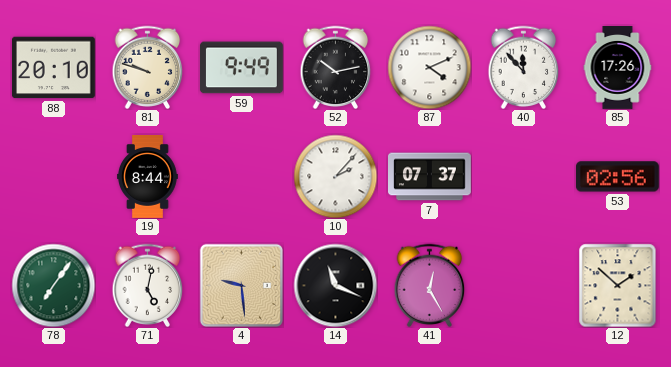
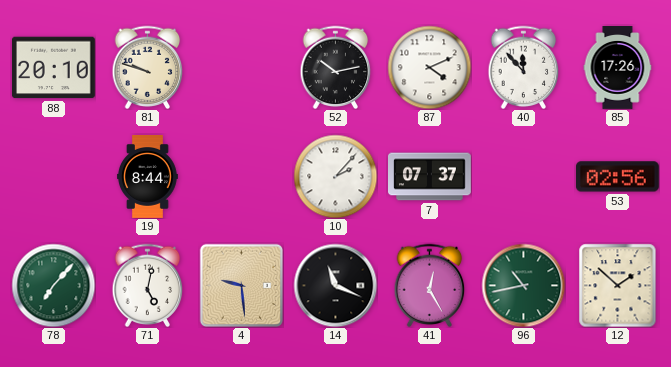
59: 9:49 -> none (242, 68)
78: 7:06 -> 7:07 (53, 285)
96: none -> 10:43 (523, 285)
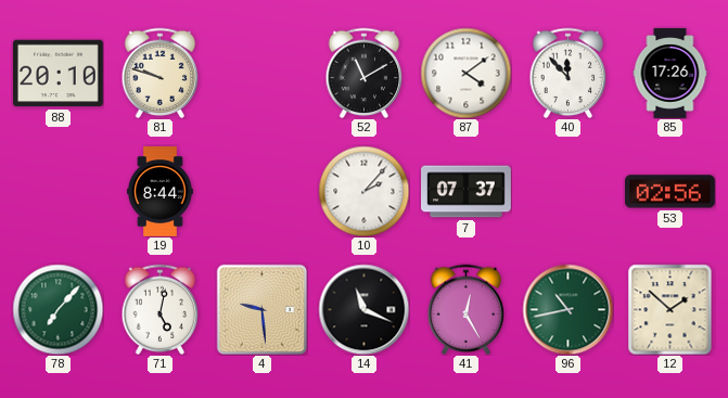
52: 10:13 -> 11:10 (365, 73)
87: 4:11 -> 4:09 (465, 73)
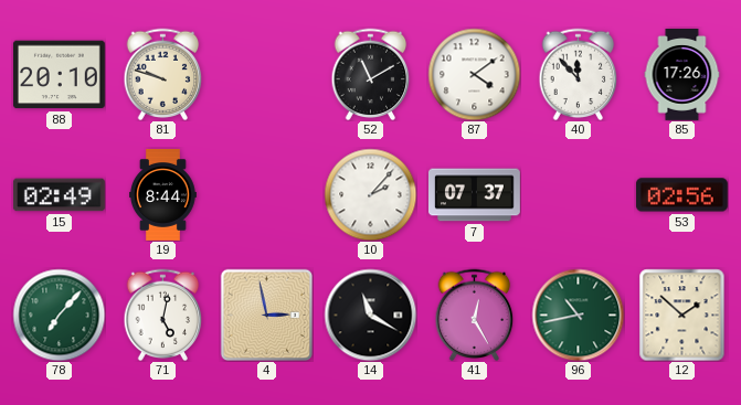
15: none -> 02:49 (59, 195)
4: 9:29 -> 2:58 (266, 315)
14: 11:19 -> 11:20 (370, 315)
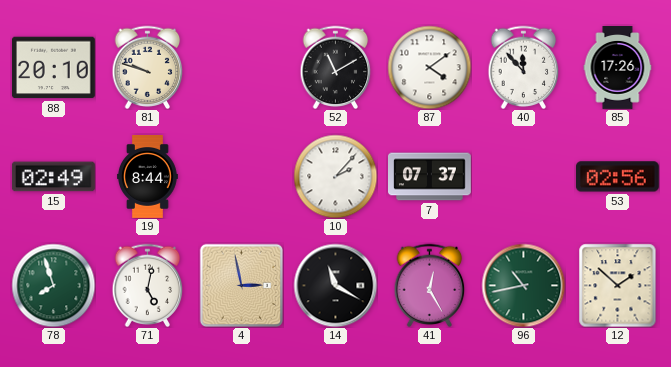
78: 7:07 -> 7:57 (53, 285)
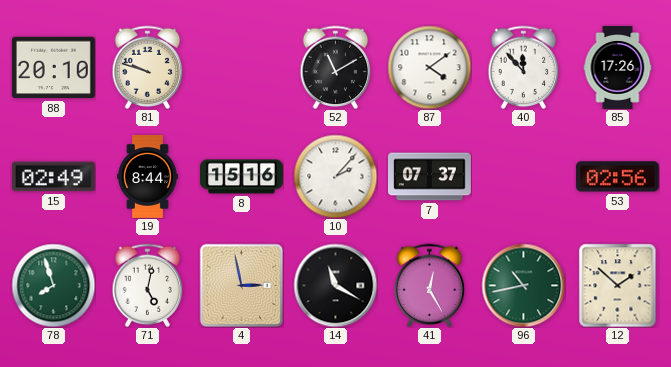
8: none -> 15:16 (242, 177)
